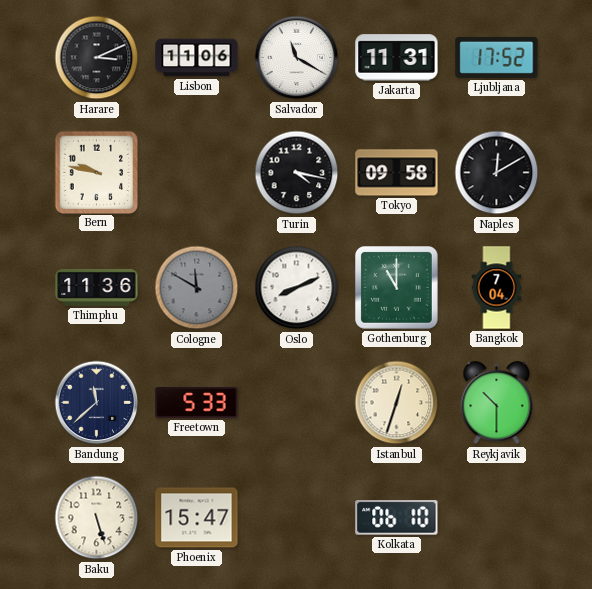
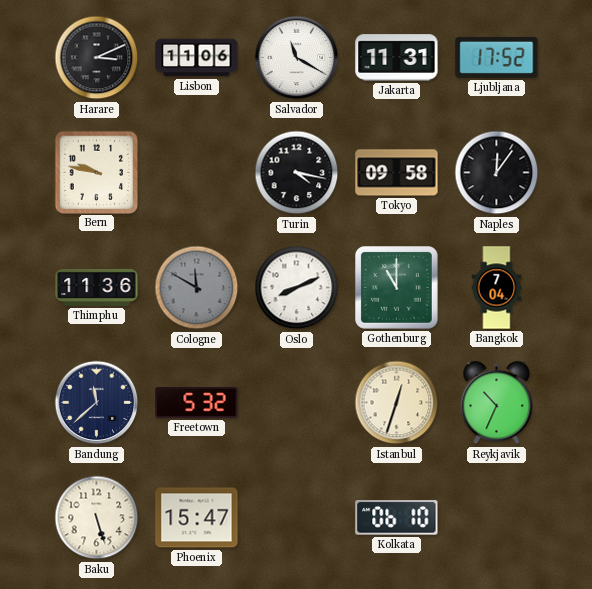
Naples: 12:10 -> 12:06 (497, 173)
Freetown: 5:33 -> 5:32 (197, 403)
Reykjavik: 10:30 -> 10:34 (497, 403)
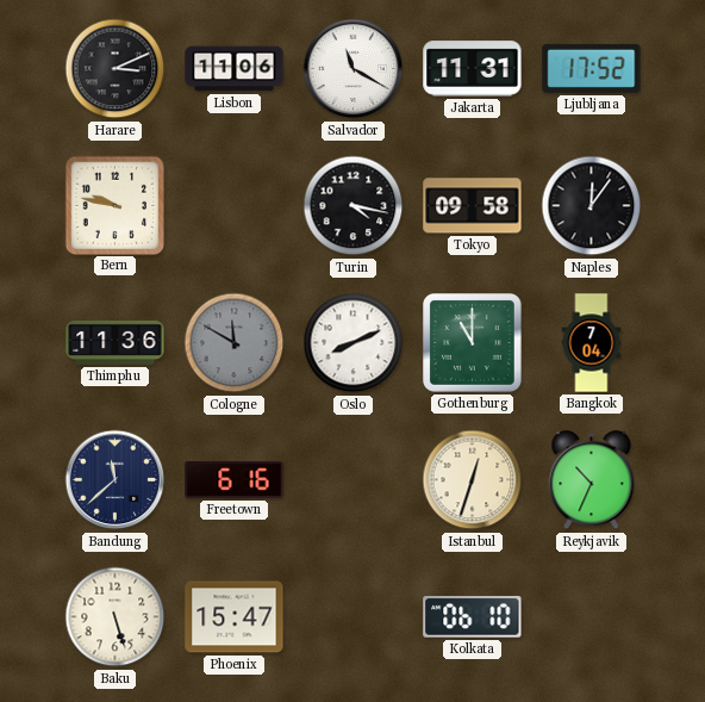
Freetown: 5:32 -> 6:16 (235, 480)
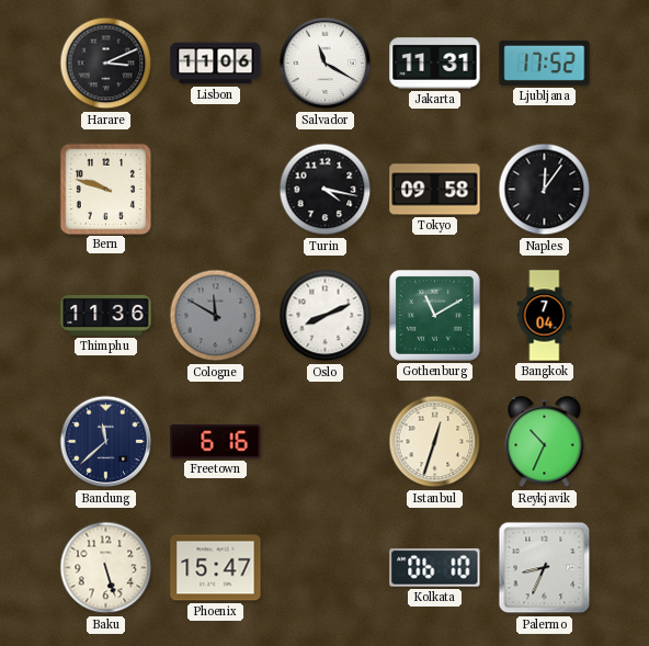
Bern: 9:47 -> 9:48 (105, 189)
Gothenburg: 11:00 -> 11:10 (435, 316)
Palermo: none -> 8:34 (545, 568)
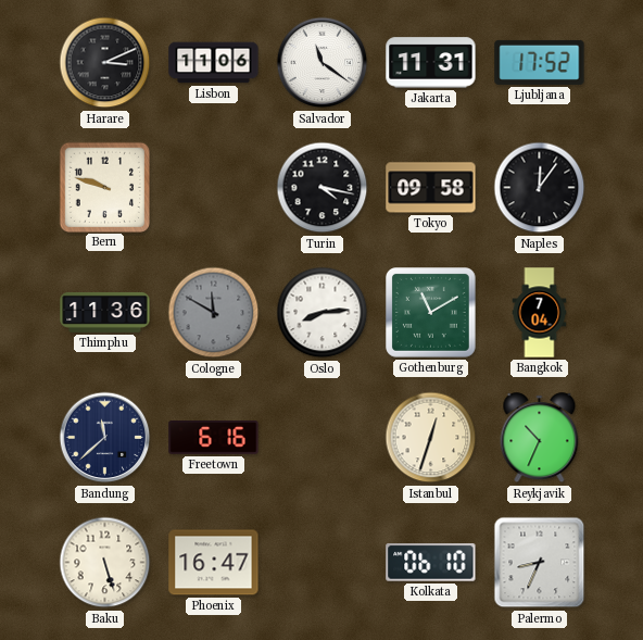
Salvador: 11:20 -> 11:21 (323, 63)
Oslo: 8:11 -> 8:14 (323, 313)
Phoenix: 15:47 -> 16:47 (214, 563)
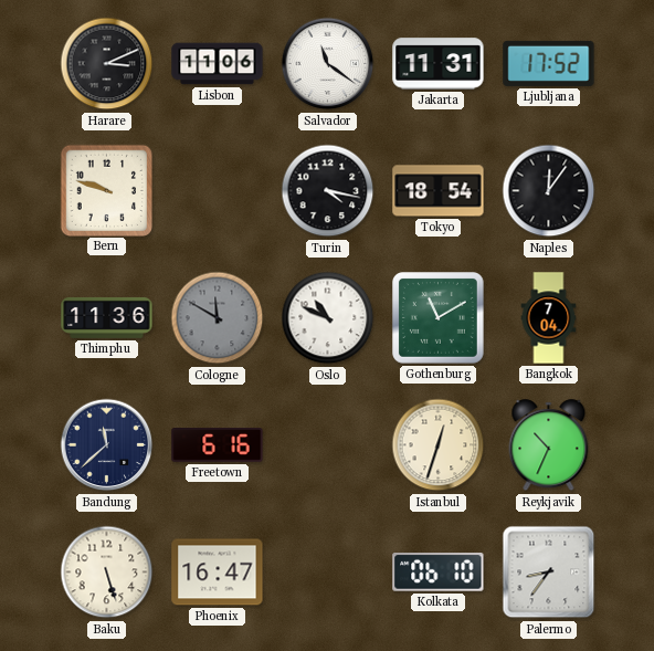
Tokyo: 09:58 -> 18:54 (439, 191)
Oslo: 8:14 -> 10:49 (328, 318)
Palermo: 8:34 -> 8:36 (549, 573)
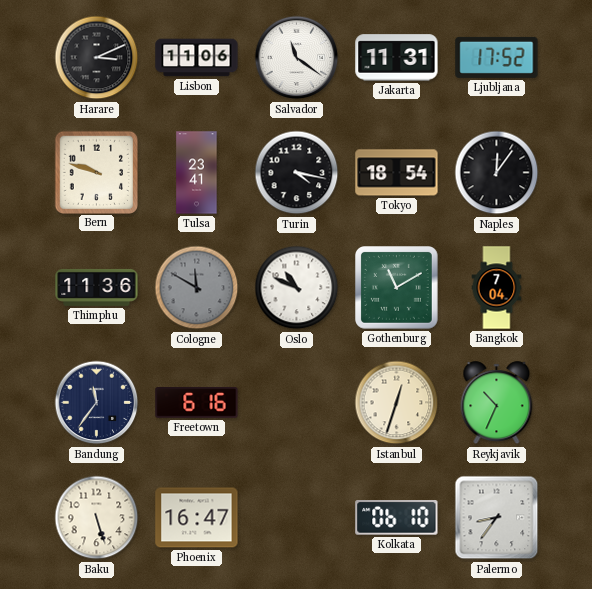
Tulsa: none -> 23:41 (197, 173)
Bandung: 11:38 -> 11:36 (97, 403)
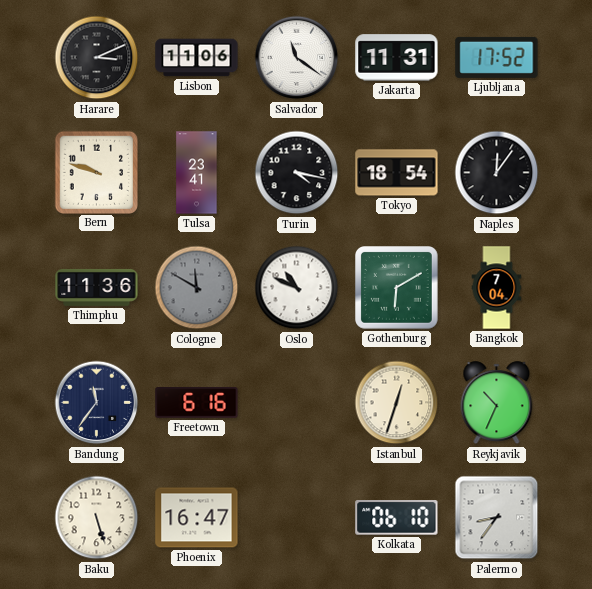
Gothenburg: 11:10 -> 6:10 (397, 288)
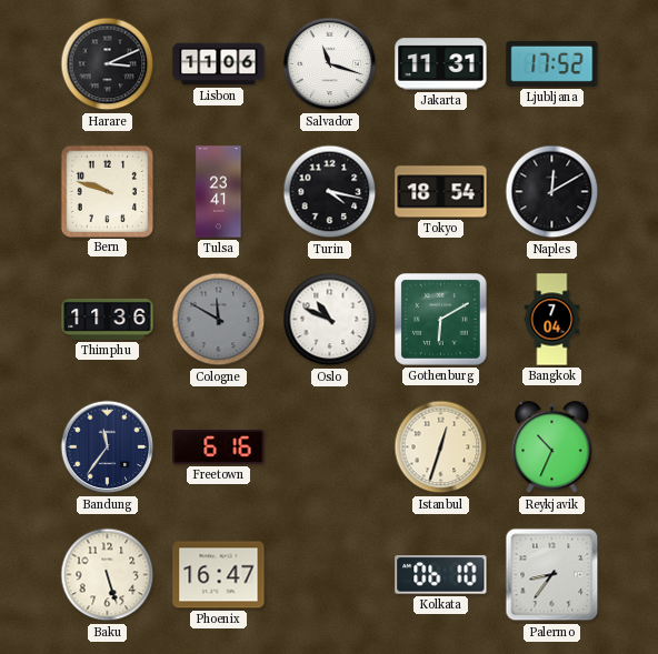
Salvador: 11:21 -> 11:18 (330, 64)
Naples: 12:06 -> 12:10 (552, 192)
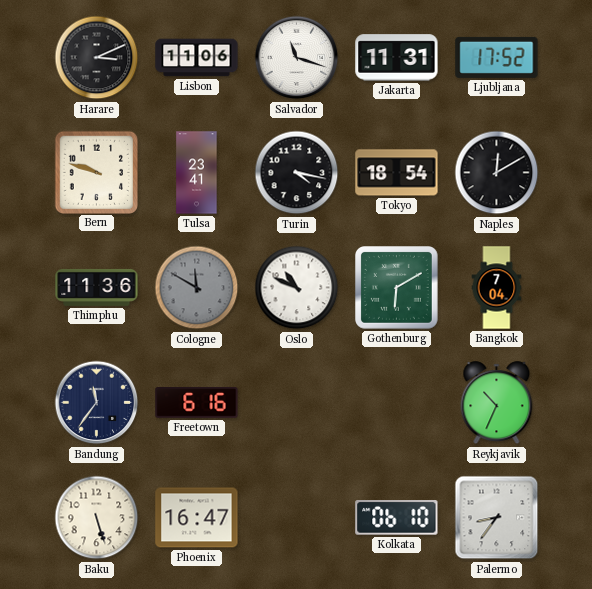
Istanbul: 12:33 -> none (441, 447)
